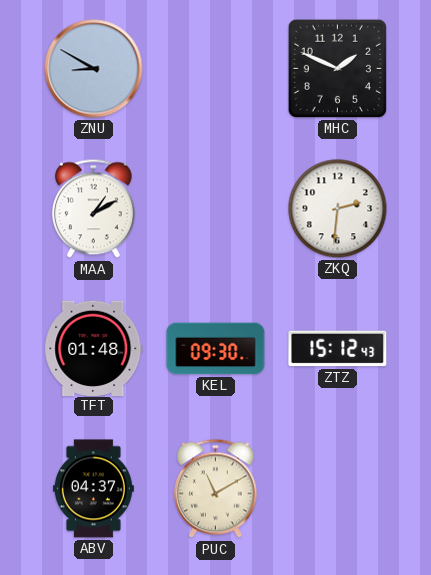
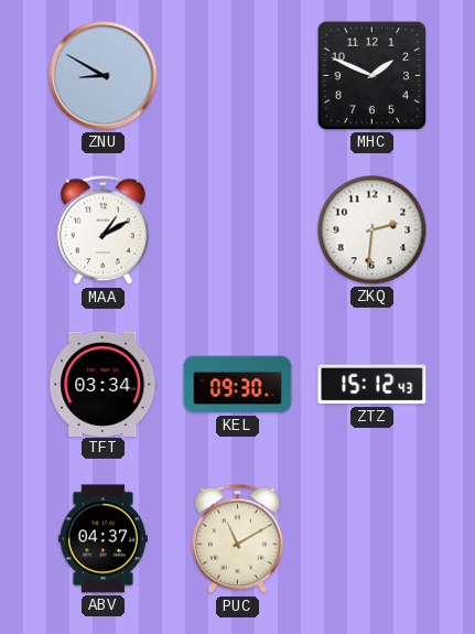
TFT: 01:48 -> 03:34 (104, 384)
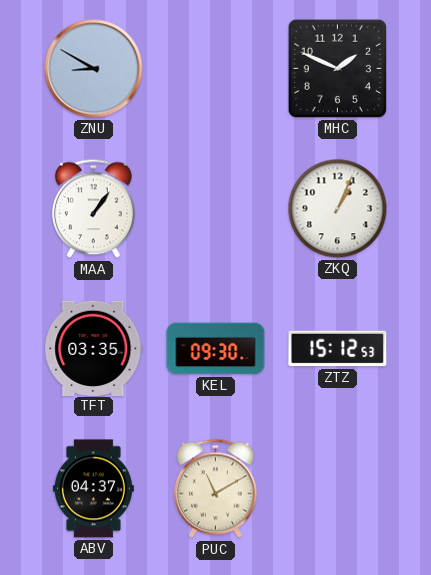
MAA: 1:10 -> 1:06 (93, 209)
ZKQ: 2:31 -> 1:04 (338, 209)
TFT: 03:34 -> 03:35 (94, 348)
ZTZ: 15:12:43 -> 15:12:53 (338, 349)
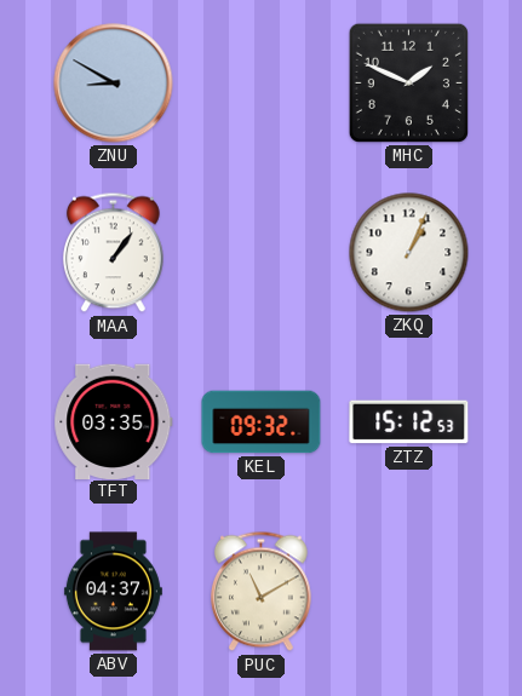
KEL: 09:30 -> 09:32 (262, 422)
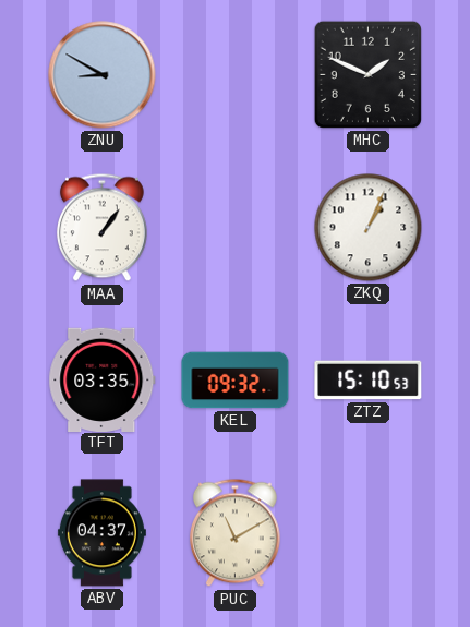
ZTZ: 15:12 -> 15:10 (369, 381)
